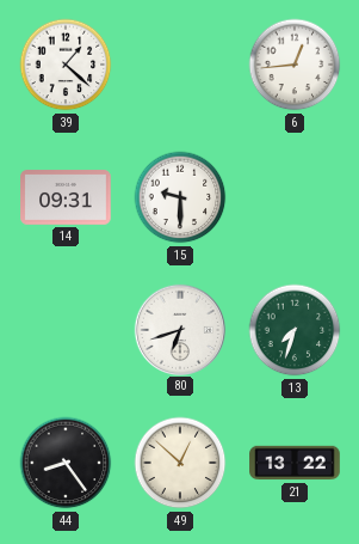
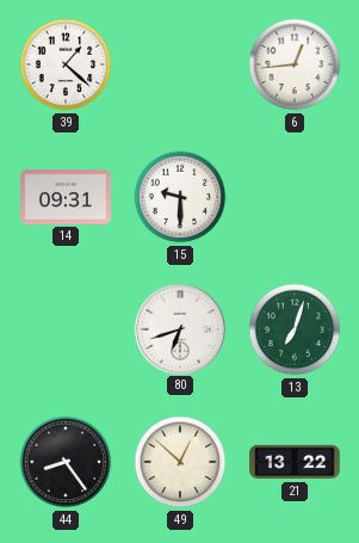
13: 7:33 -> 7:03 (295, 329)
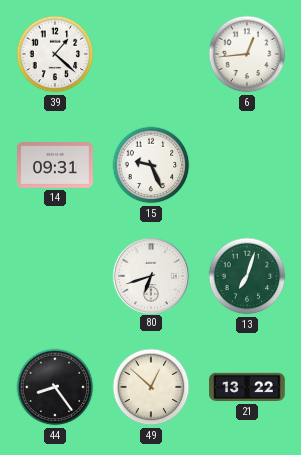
15: 9:30 -> 9:26 (151, 165)
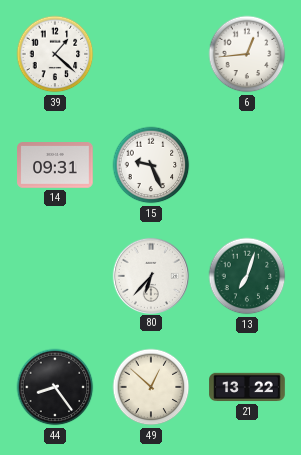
80: 6:42 -> 6:37 (150, 275)
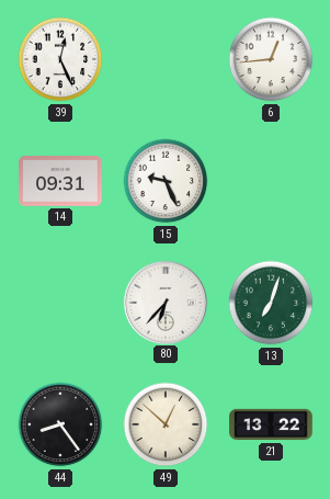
39: 1:22 -> 12:26 (60, 59)
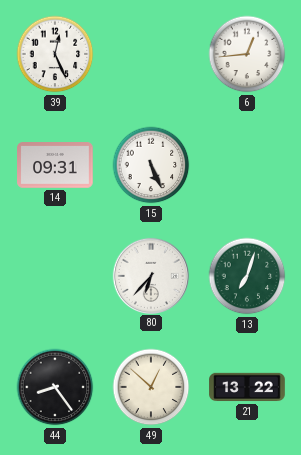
15: 9:26 -> 5:26 (151, 165)
